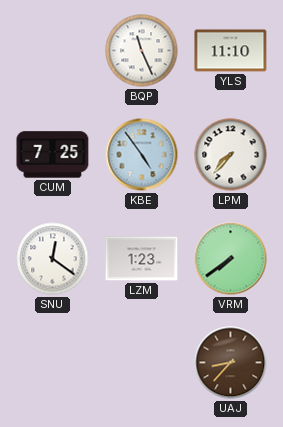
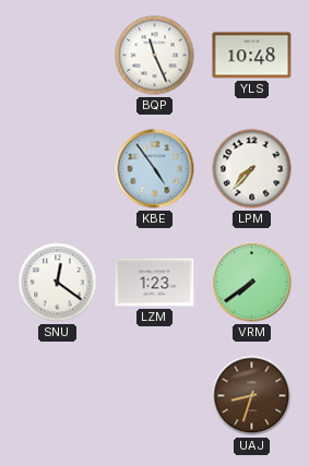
YLS: 11:10 -> 10:48 (252, 56)
CUM: 7:25 -> none (53, 155)
UAJ: 8:37 -> 8:33 (252, 396)
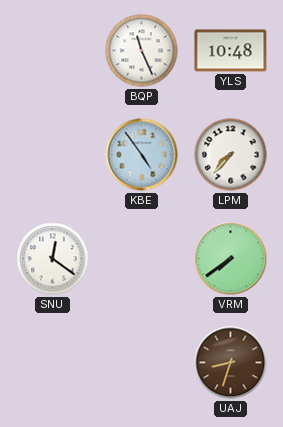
LZM: 1:23 -> none (155, 283)
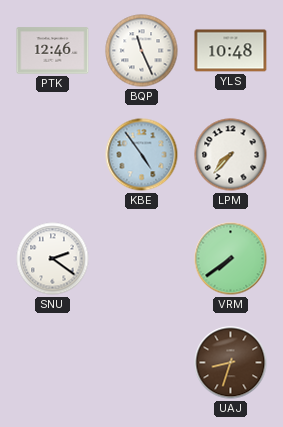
PTK: none -> 12:46 (53, 51)
SNU: 12:21 -> 2:21 (53, 259)
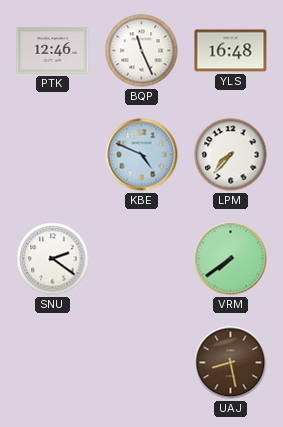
YLS: 10:48 -> 16:48 (231, 51)
KBE: 4:54 -> 4:49 (142, 155)
UAJ: 8:33 -> 8:28 (231, 363)
